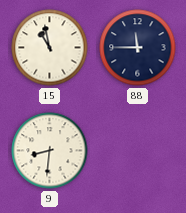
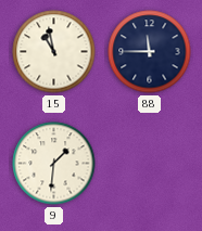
9: 8:31 -> 1:31 (54, 164)
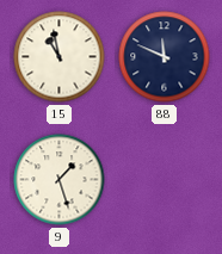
88: 11:45 -> 11:49 (165, 57)
9: 1:31 -> 1:27 (60, 180)
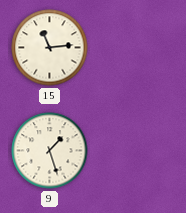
15: 10:58 -> 11:14 (50, 48)
88: 11:49 -> none (165, 57)
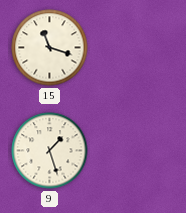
15: 11:14 -> 11:18 (50, 48)
